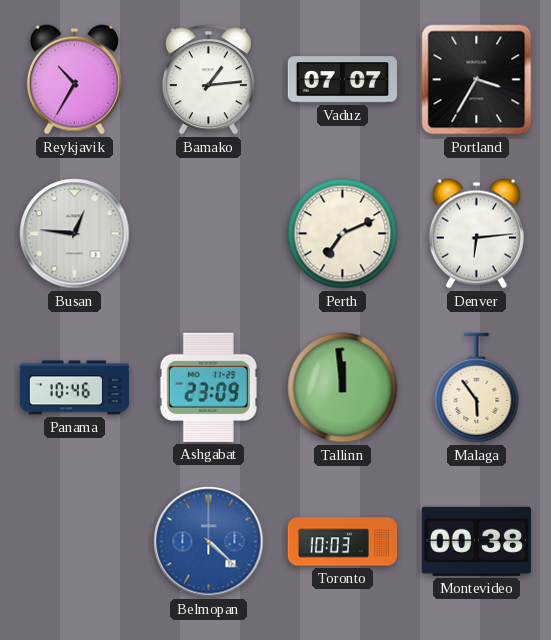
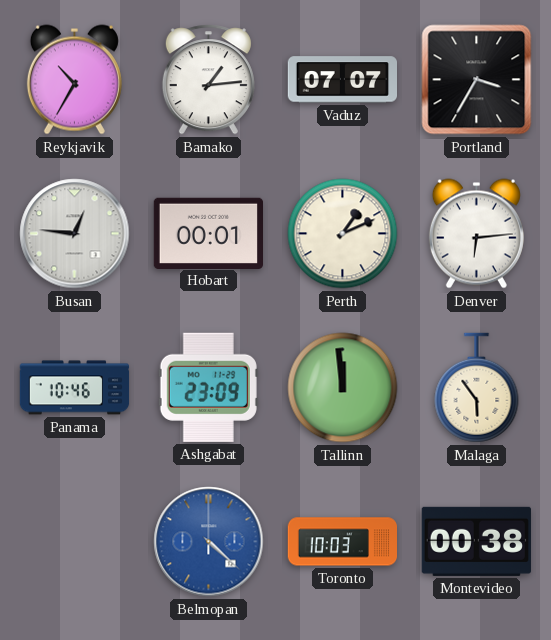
Hobart: none -> 00:01 (208, 233)
Perth: 7:11 -> 1:11 (343, 234)
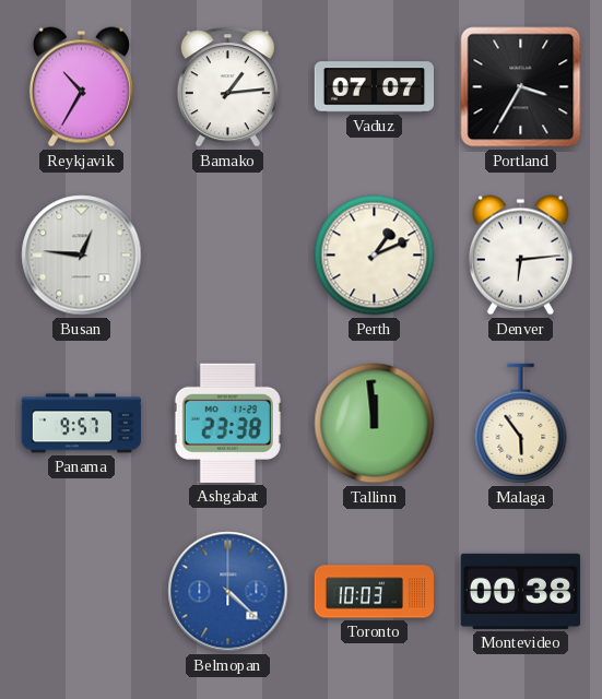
Hobart: 00:01 -> none (208, 233)
Panama: 10:46 -> 9:57 (82, 424)
Ashgabat: 23:09 -> 23:38 (227, 423)
